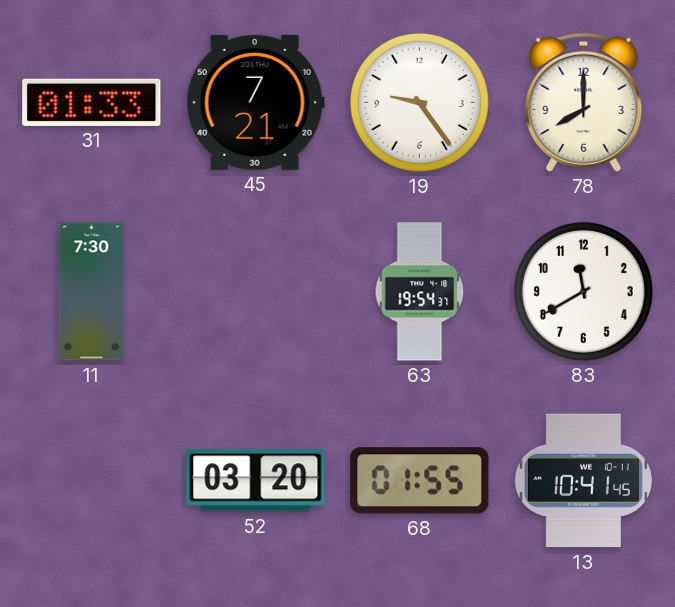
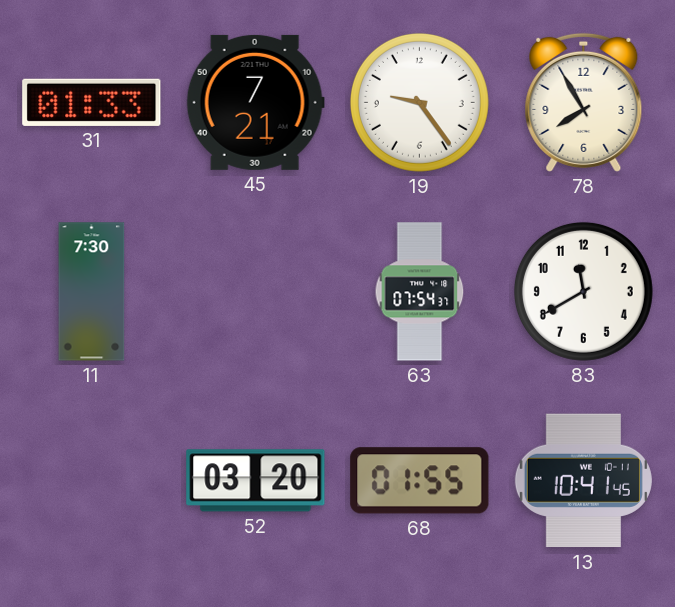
78: 8:00 -> 7:55 (584, 102)
63: 19:54 -> 07:54 (420, 292)
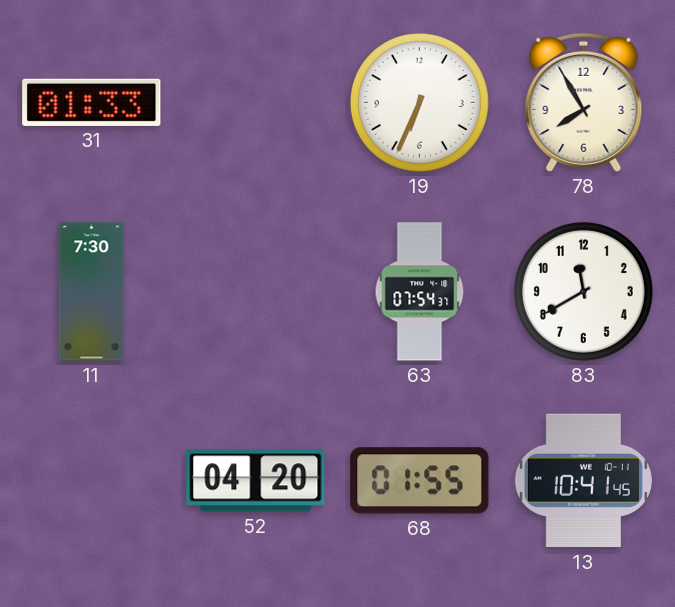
45: 7:21 -> none (255, 102)
19: 9:24 -> 6:34 (419, 102)
52: 03:20 -> 04:20 (256, 481)
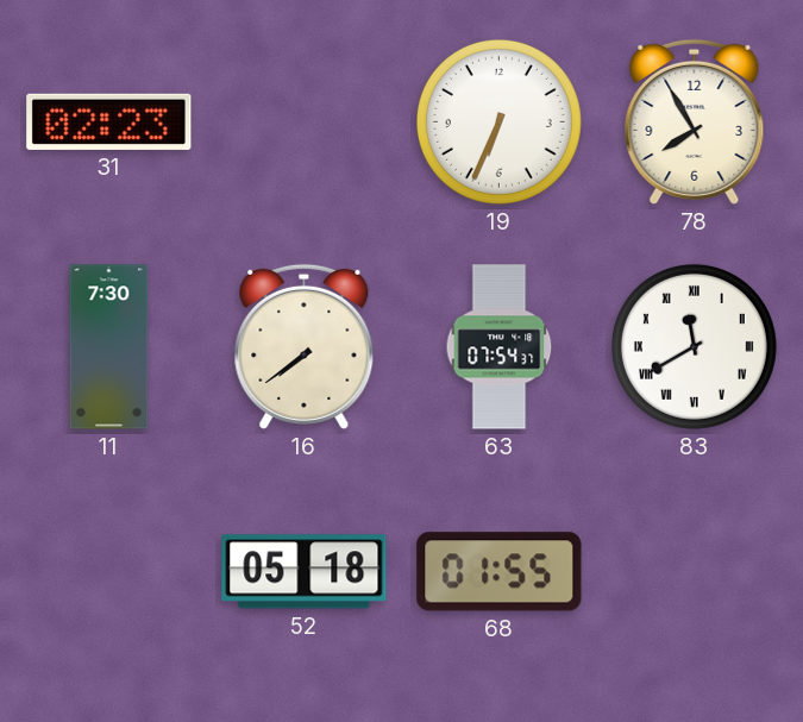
31: 01:33 -> 02:23 (109, 121)
16: none -> 7:39 (305, 346)
83 numerals: Arabic -> Roman (694, 346)
52: 04:20 -> 05:18 (305, 572)
13: 10:41 -> none (583, 481)
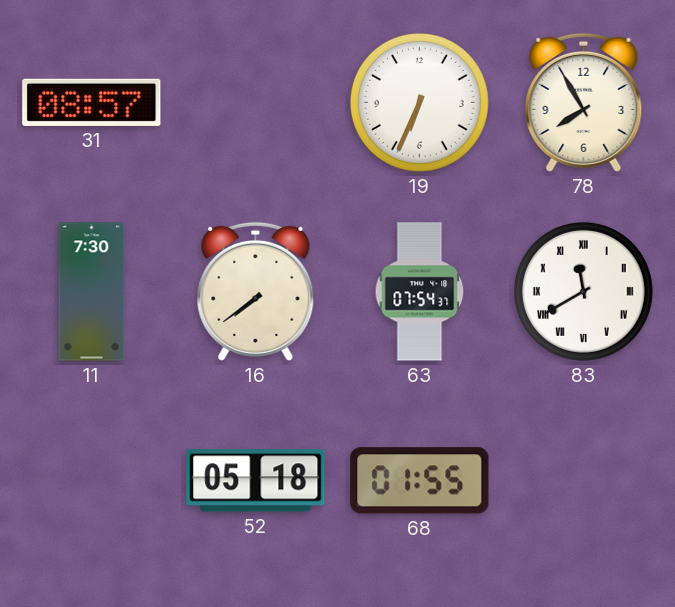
31: 02:23 -> 08:57 (92, 102)
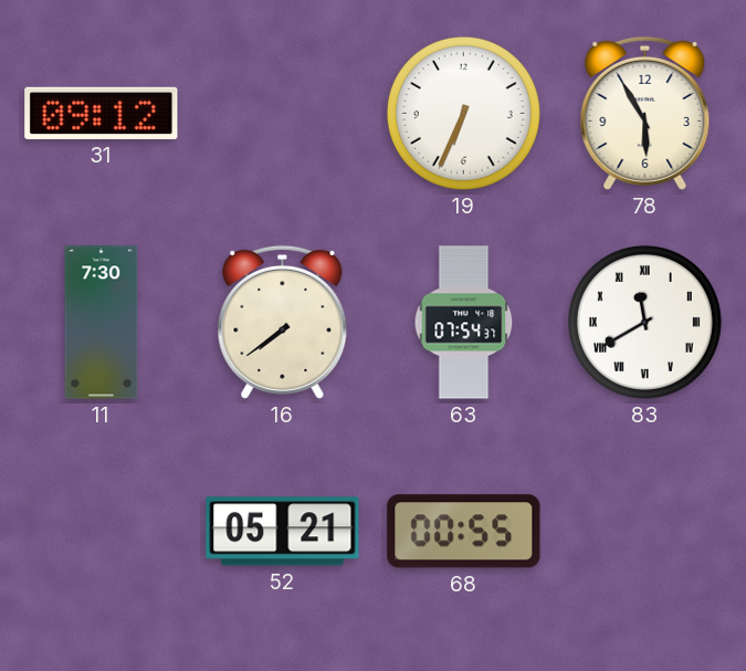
31: 08:57 -> 09:12 (102, 113)
78: 7:55 -> 5:55 (645, 113)
52: 05:18 -> 05:21 (283, 532)
68: 01:55 -> 00:55 (464, 532)
